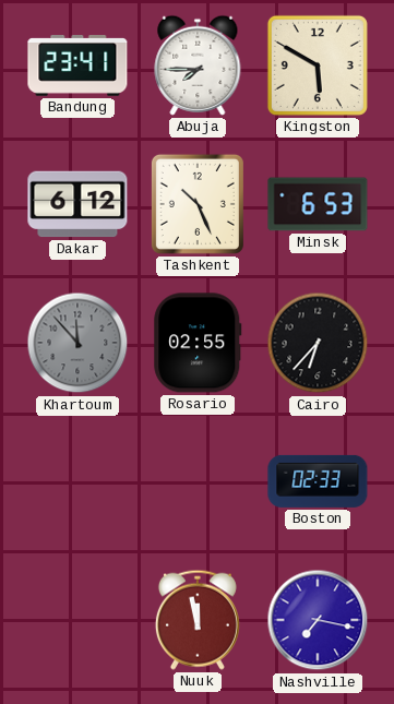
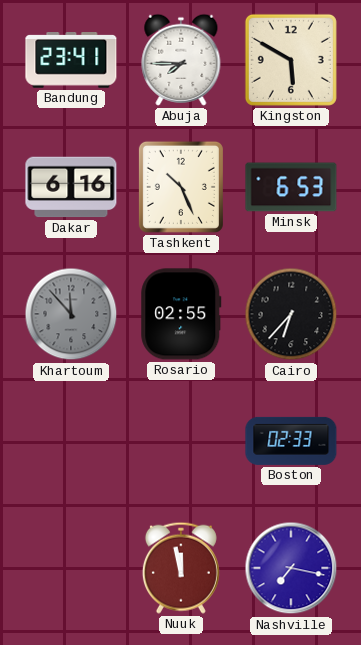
Dakar: 6:12 -> 6:16 (71, 187)
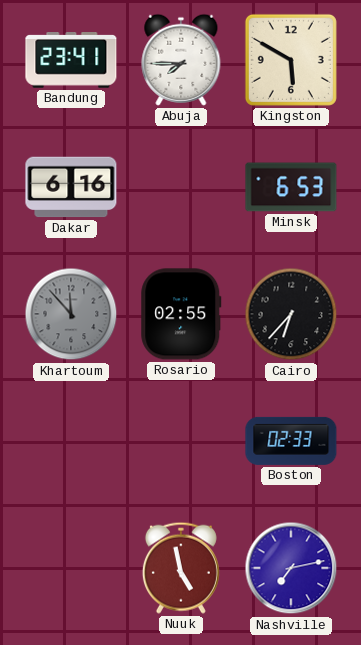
Tashkent: 10:26 -> none (181, 187)
Nuuk: 11:58 -> 4:58 (181, 568)
Nashville: 7:17 -> 7:13 (291, 568)
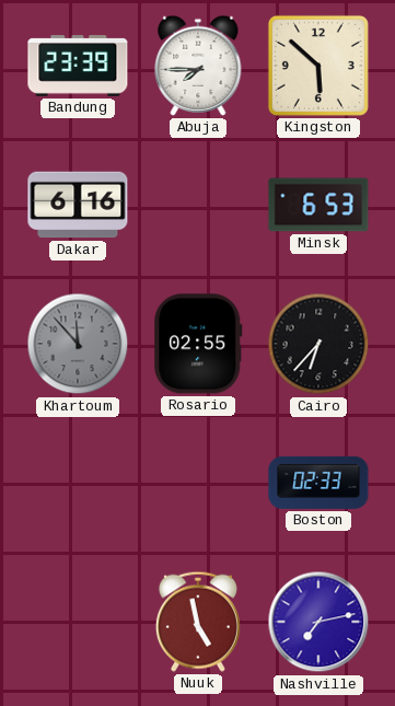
Bandung: 23:41 -> 23:39 (78, 67)
Kingston: 5:50 -> 5:52 (318, 66)
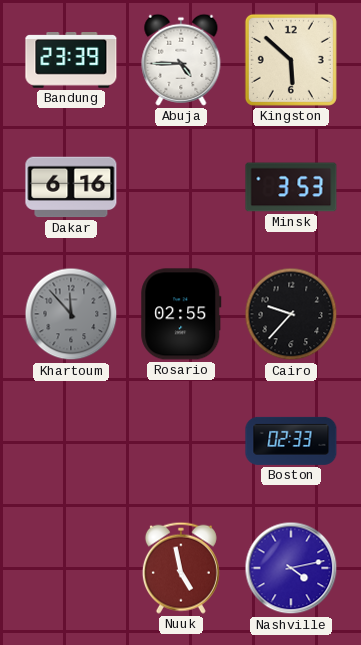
Abuja: 7:45 -> 4:45 (181, 60)
Minsk: 6:53 -> 3:53 (291, 187)
Cairo: 6:37 -> 9:37 (291, 314)
Nashville: 7:13 -> 4:13 (291, 568)
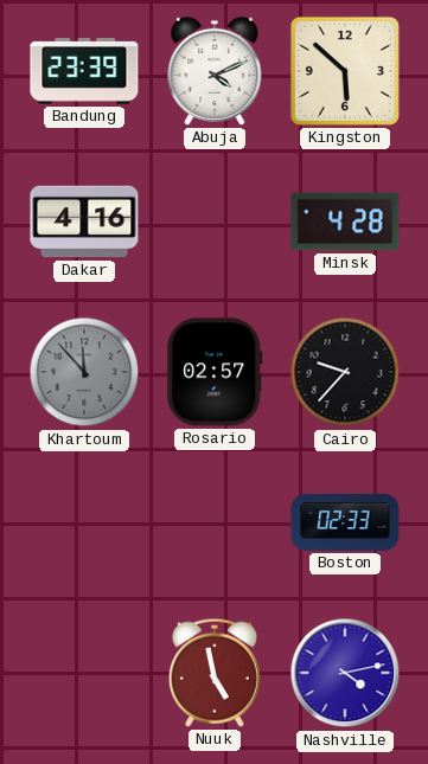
Abuja: 4:45 -> 4:11 (215, 71)
Dakar: 6:16 -> 4:16 (84, 222)
Minsk: 3:53 -> 4:28 (345, 222)
Rosario: 02:55 -> 02:57 (215, 372)
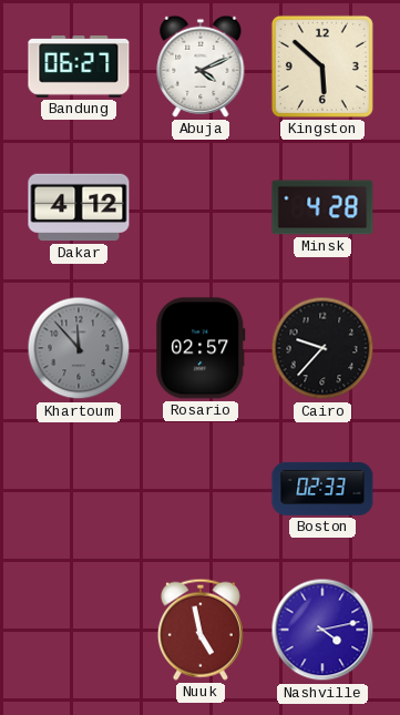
Bandung: 23:39 -> 06:27 (79, 68)
Dakar: 4:16 -> 4:12 (79, 207)
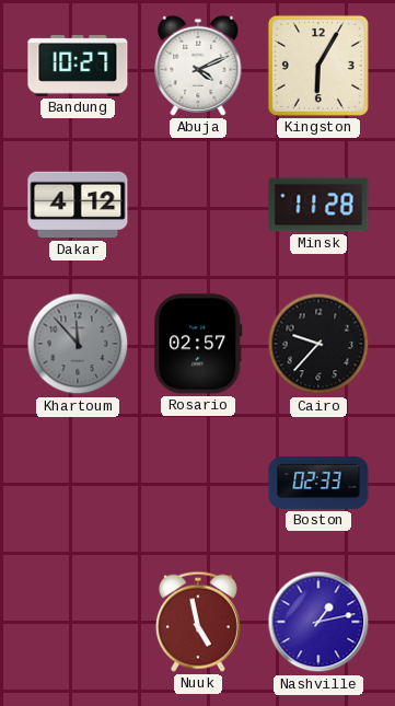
Bandung: 06:27 -> 10:27 (78, 67)
Kingston: 5:52 -> 6:05 (318, 66)
Minsk: 4:28 -> 11:28 (318, 205)
Nashville: 4:13 -> 1:13 (318, 622)
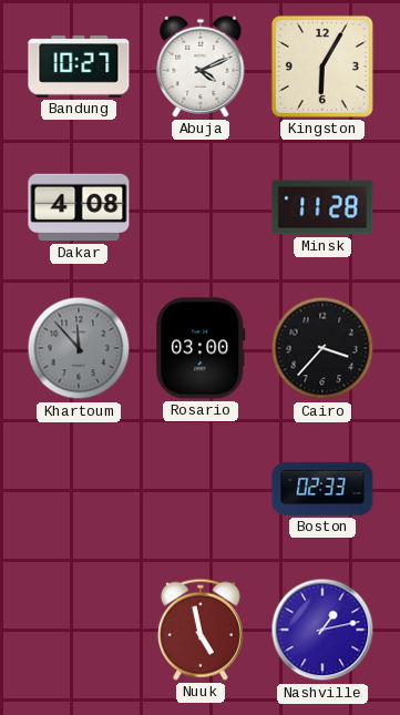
Dakar: 4:12 -> 4:08 (79, 207)
Rosario: 02:57 -> 03:00 (201, 348)
Cairo: 9:37 -> 3:37 (322, 348)
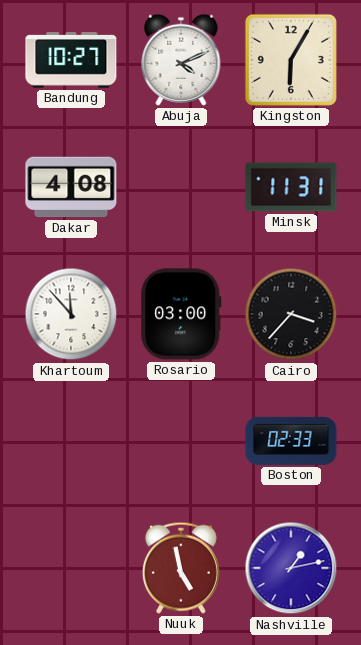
Minsk: 11:28 -> 11:31 (291, 187)
Khartoum dial: grey -> white (71, 314)
